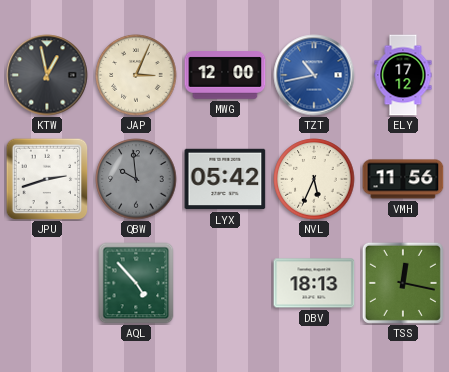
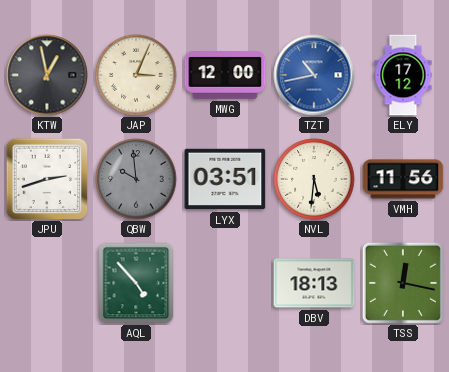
LYX: 05:42 -> 03:51 (225, 179)
NVL: 5:34 -> 5:31 (314, 179)
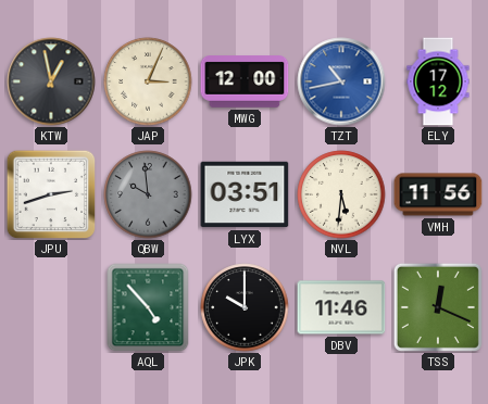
JPK: none -> 10:00 (245, 307)
DBV: 18:13 -> 11:46 (341, 307)
TSS: 12:17 -> 12:19 (438, 307)
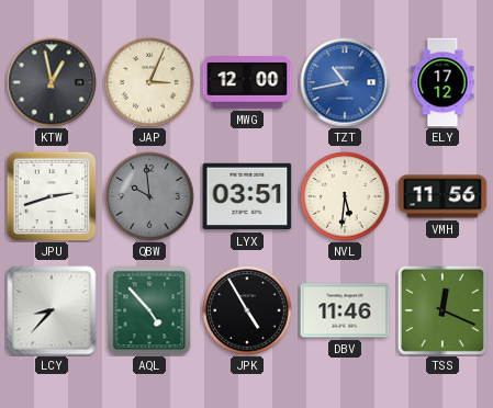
LCY: none -> 8:37 (52, 310)
JPK: 10:00 -> 4:55 (247, 310)
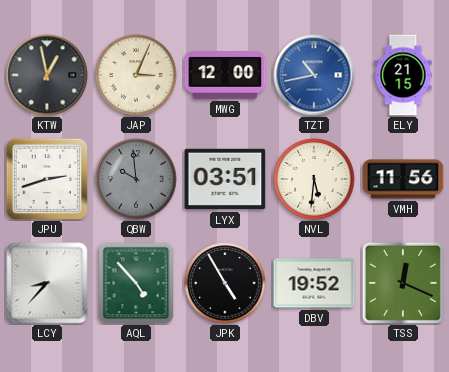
ELY: 17:12 -> 21:15 (403, 75)
DBV: 11:46 -> 19:52 (314, 283)
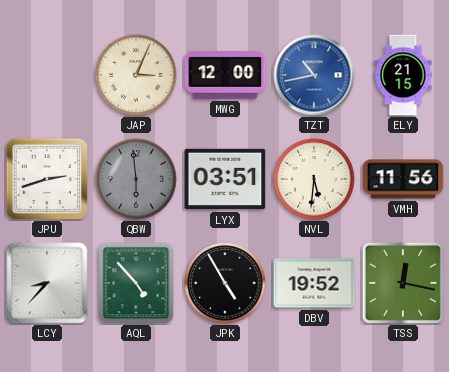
KTW: 12:58 -> none (47, 75)
QBW: 9:59 -> 5:59 (136, 179)
TSS: 12:19 -> 12:17 (403, 283)
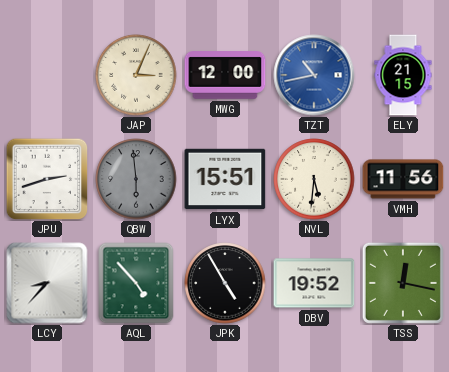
LYX: 03:51 -> 15:51 (225, 179)
